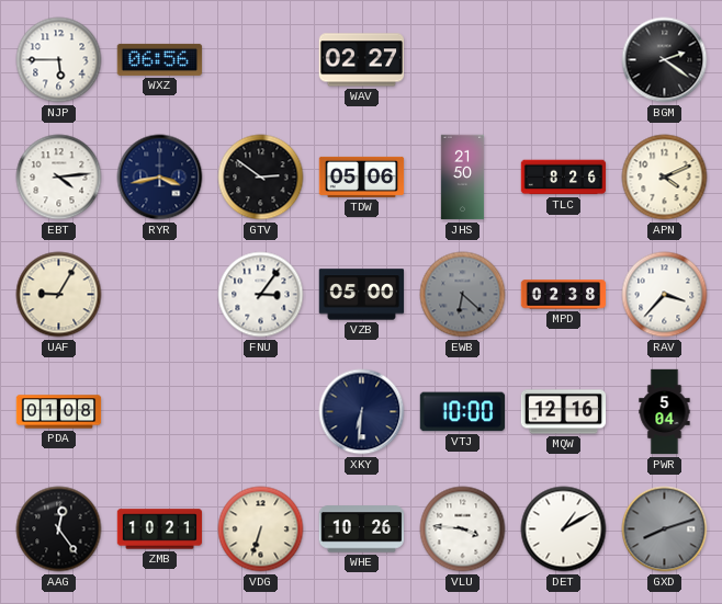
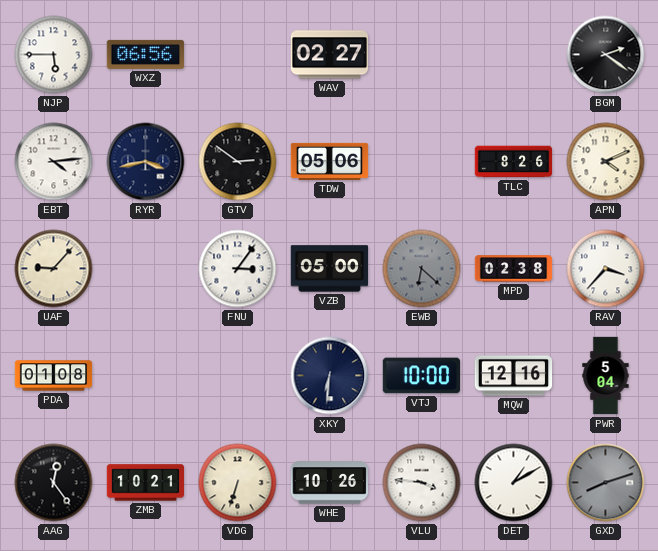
JHS: 21:50 -> none (462, 178)
UAF: 9:05 -> 9:07 (54, 269)
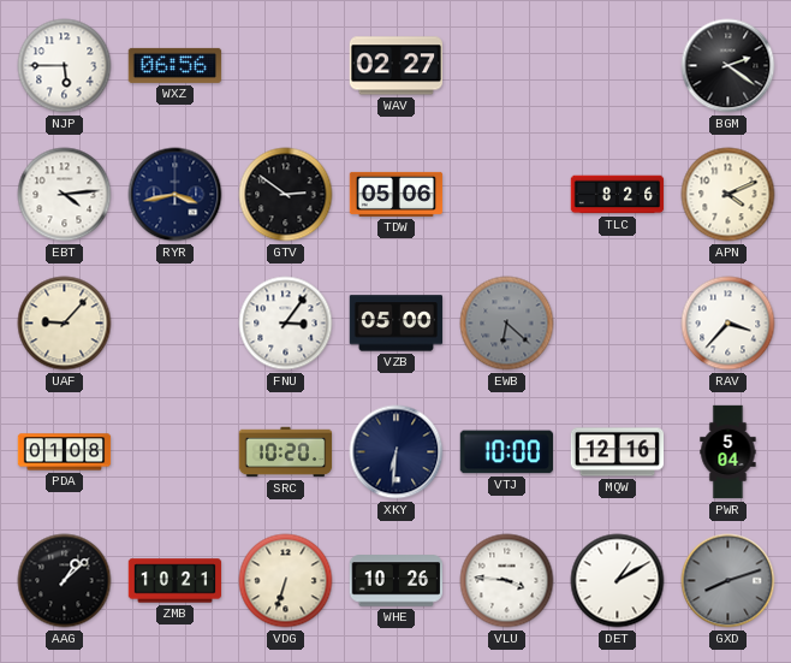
MPD: 02:38 -> none (514, 269)
SRC: none -> 10:20 (286, 452)
AAG: 12:24 -> 1:08 (65, 581)
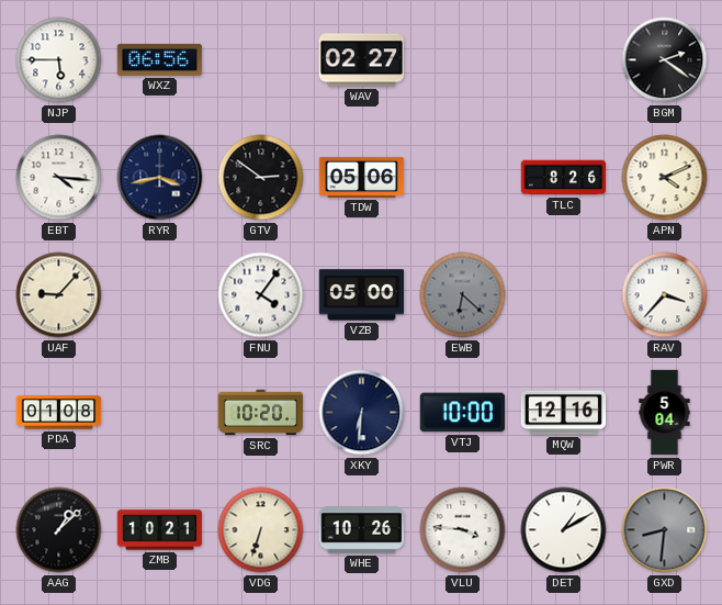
EBT: 4:14 -> 4:16 (59, 178)
FNU: 3:06 -> 4:06 (261, 295)
GXD: 8:12 -> 8:31 (665, 530)
